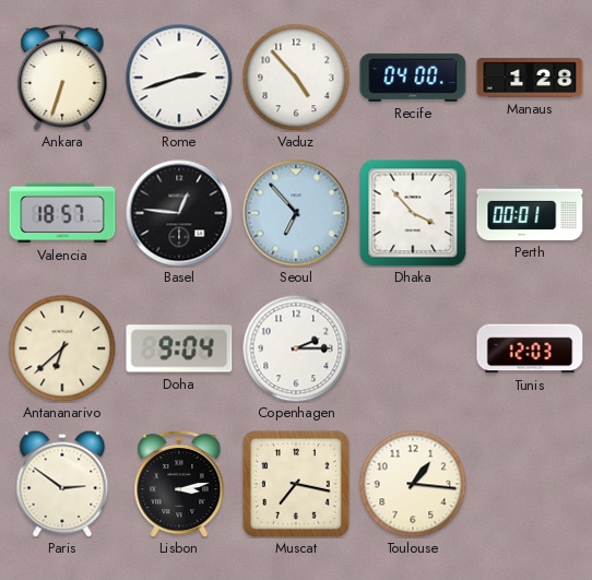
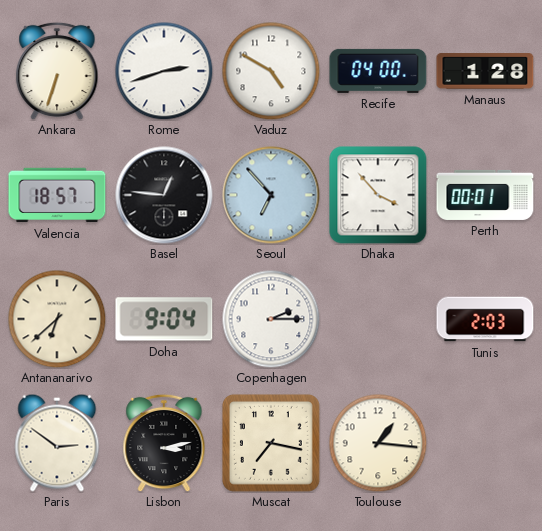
Vaduz: 4:53 -> 4:50 (271, 71)
Tunis: 12:03 -> 2:03 (485, 319)
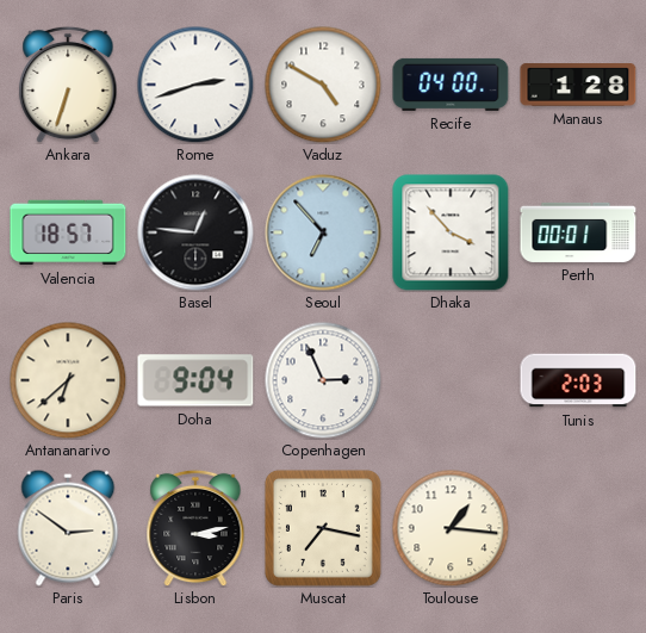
Copenhagen: 2:15 -> 2:56 (323, 380)
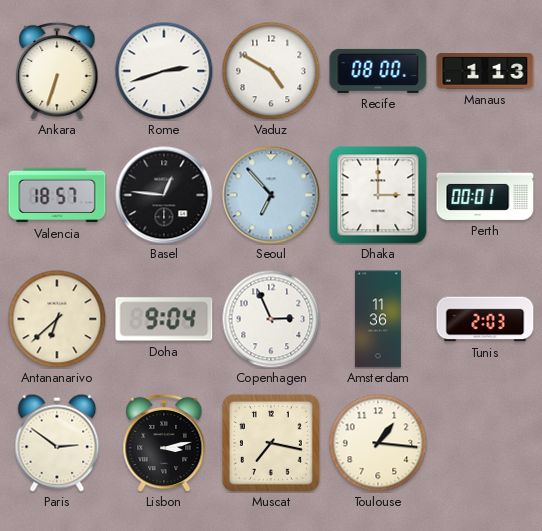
Recife: 04:00 -> 08:00 (378, 71)
Manaus: 1:28 -> 1:13 (485, 71)
Dhaka: 3:53 -> 3:00 (378, 195)
Amsterdam: none -> 11:36 (378, 319)
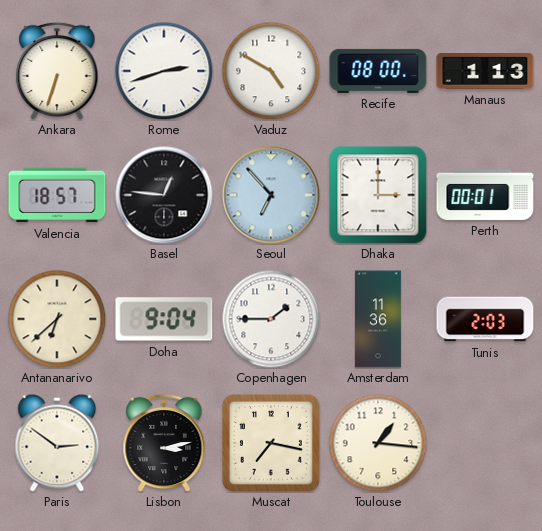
Copenhagen: 2:56 -> 1:45 (271, 319)
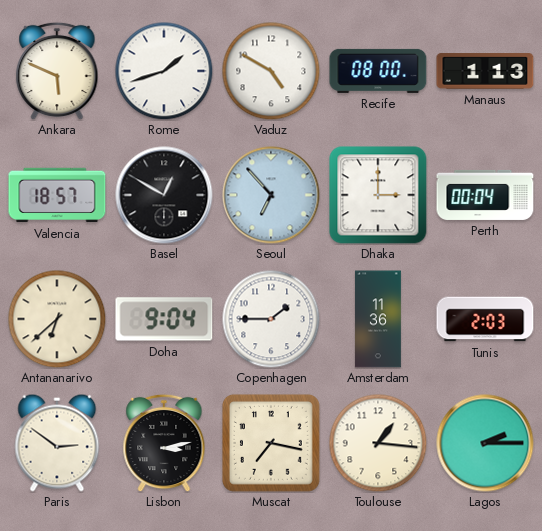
Ankara: 6:33 -> 5:49 (57, 71)
Rome: 2:42 -> 1:42 (164, 71)
Basel: 12:46 -> 12:50 (164, 195)
Perth: 00:01 -> 00:04 (485, 195)
Lagos: none -> 2:15 (485, 443)
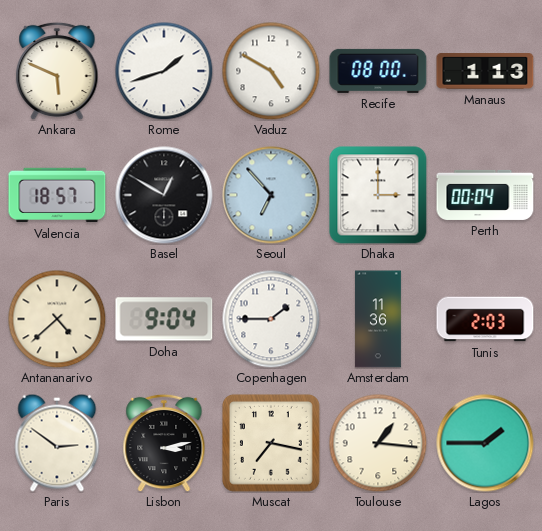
Antananarivo: 6:38 -> 4:38 (57, 319)
Lagos: 2:15 -> 1:45 (485, 443)
